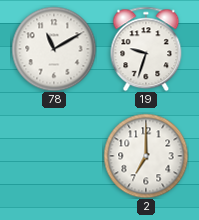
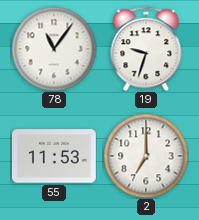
78: 11:10 -> 11:06 (54, 49)
55: none -> 11:53 (54, 156)
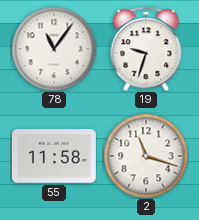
55: 11:53 -> 11:58 (54, 156)
2: 7:00 -> 11:18 (146, 156)
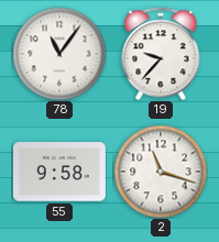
19: 9:33 -> 9:37 (161, 54)
55: 11:58 -> 9:58 (59, 172)
